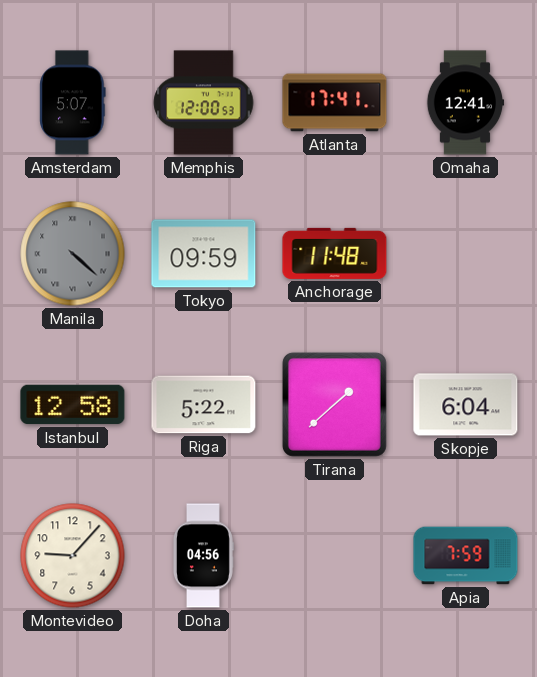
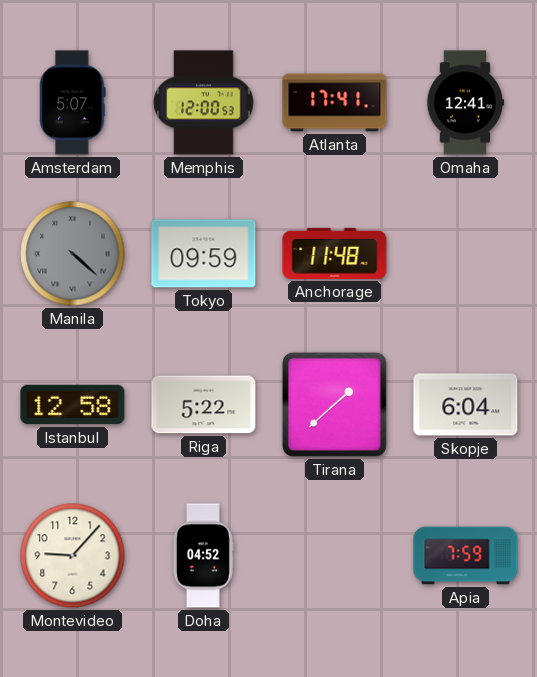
Doha: 04:56 -> 04:52 (203, 556)
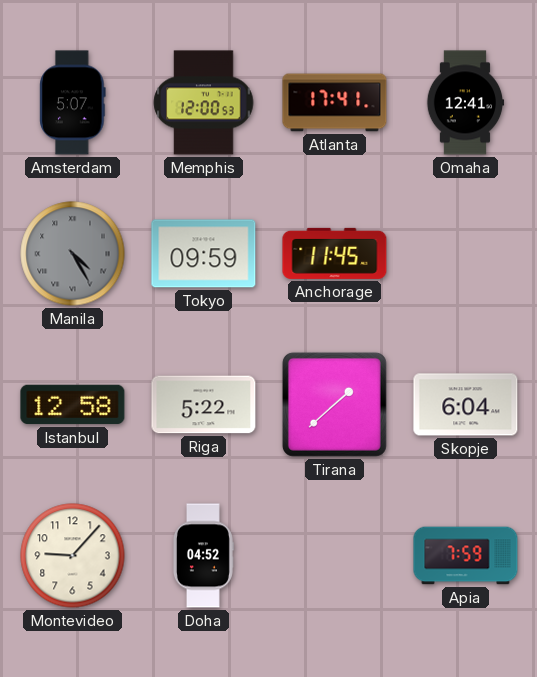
Manila: 4:22 -> 4:25 (73, 254)
Anchorage: 11:48 -> 11:45 (335, 253)
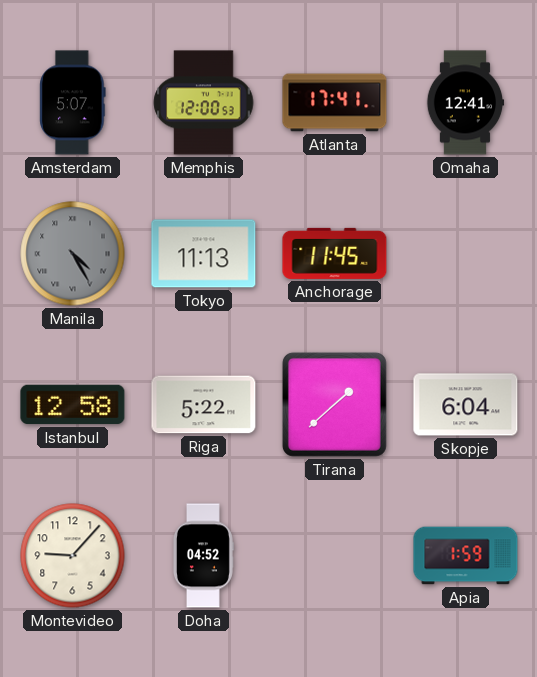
Tokyo: 09:59 -> 11:13 (204, 254)
Apia: 7:59 -> 1:59 (466, 556)
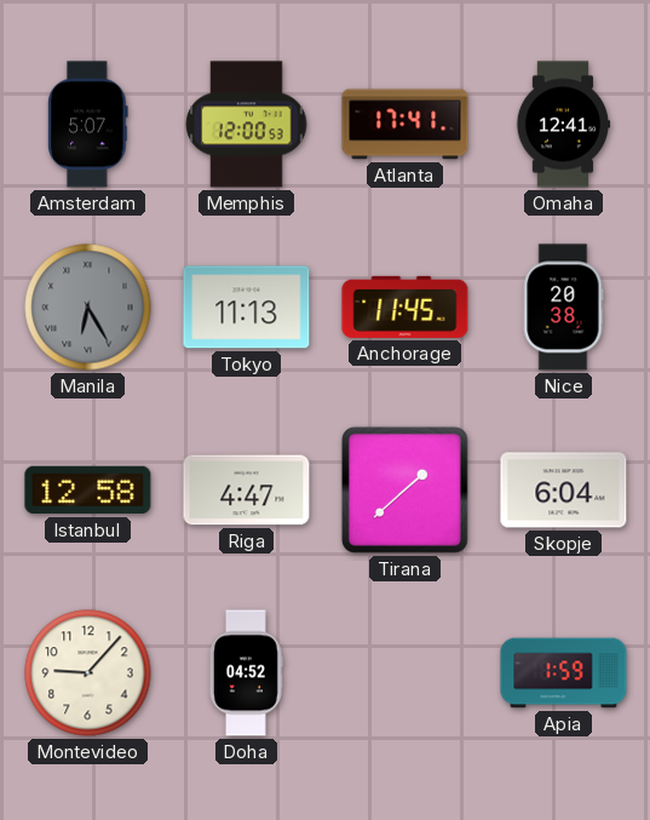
Manila: 4:25 -> 6:25 (88, 308)
Nice: none -> 20:38 (563, 308)
Riga: 5:22 -> 4:47 (247, 491)
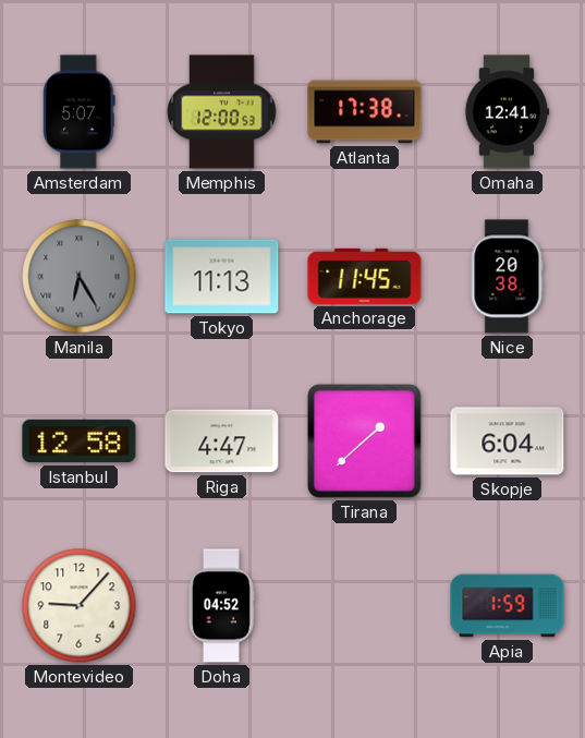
Atlanta: 17:41 -> 17:38 (365, 112)
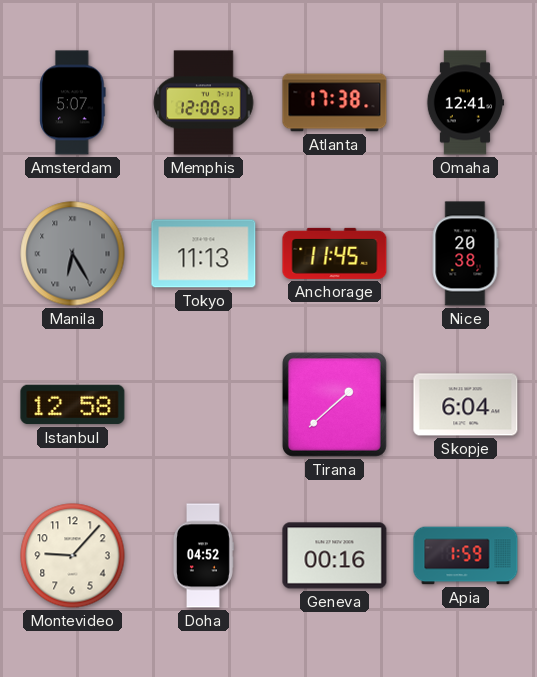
Riga: 4:47 -> none (222, 441)
Geneva: none -> 00:16 (335, 556)
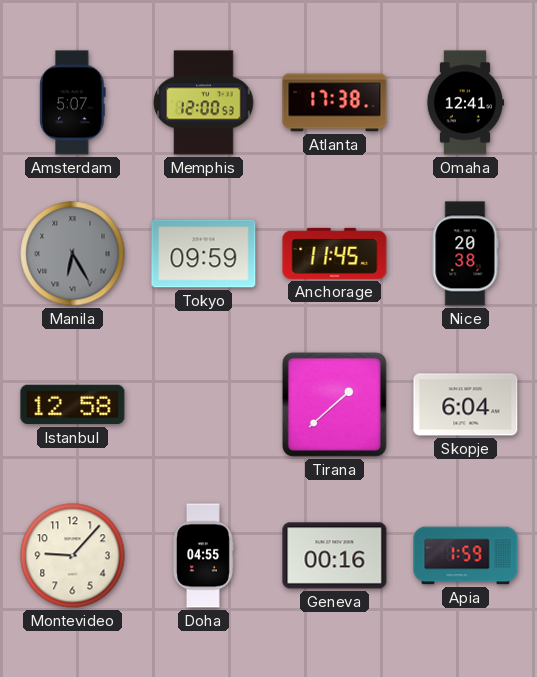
Tokyo: 11:13 -> 09:59 (204, 254)
Doha: 04:52 -> 04:55 (203, 556)
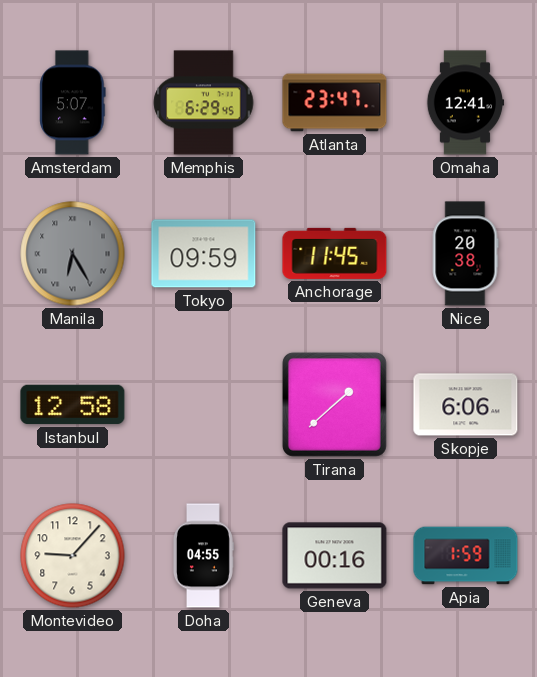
Memphis: 12:00 -> 6:29 (204, 103)
Atlanta: 17:38 -> 23:47 (335, 103)
Skopje: 6:04 -> 6:06 (466, 405)
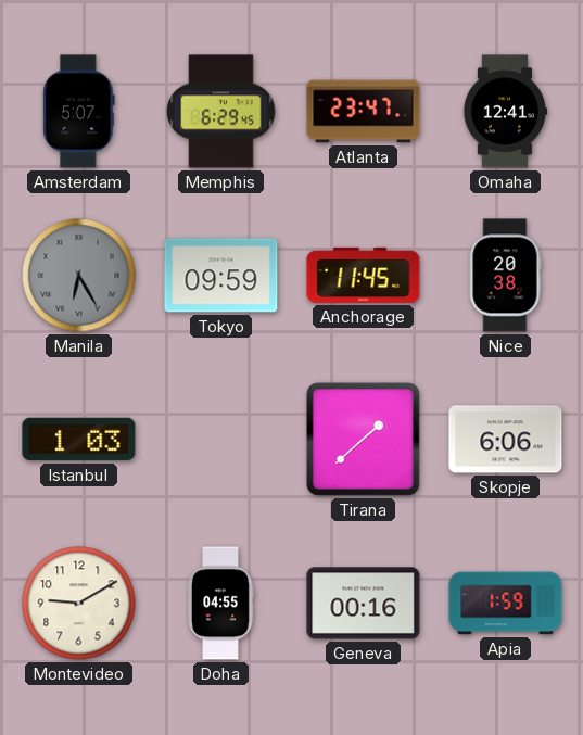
Istanbul: 12:58 -> 1:03 (79, 440)
Montevideo: 9:07 -> 9:10 (79, 604)
